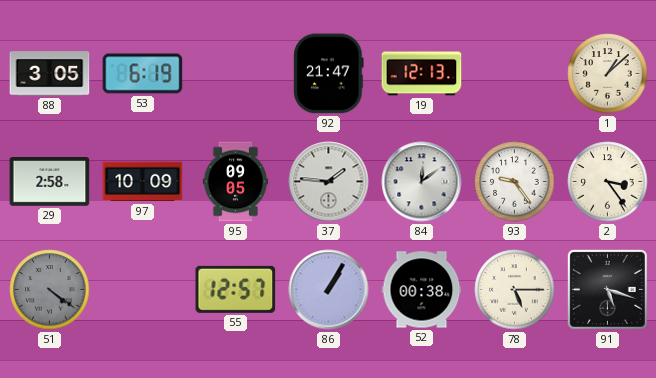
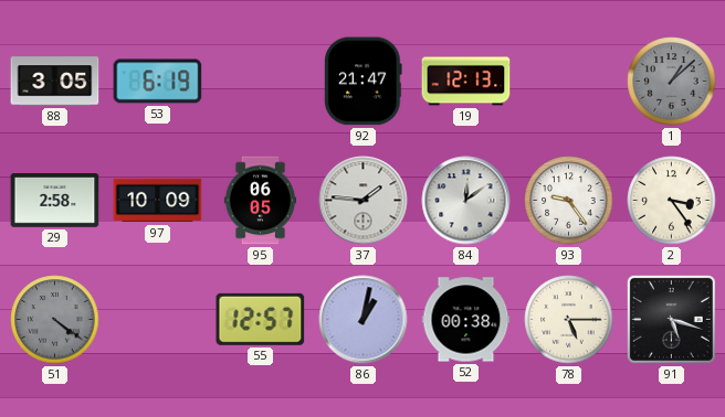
1 dial: cream -> grey (672, 82)
95: 09:05 -> 06:05 (261, 201)
86: 1:05 -> 1:02 (364, 320)
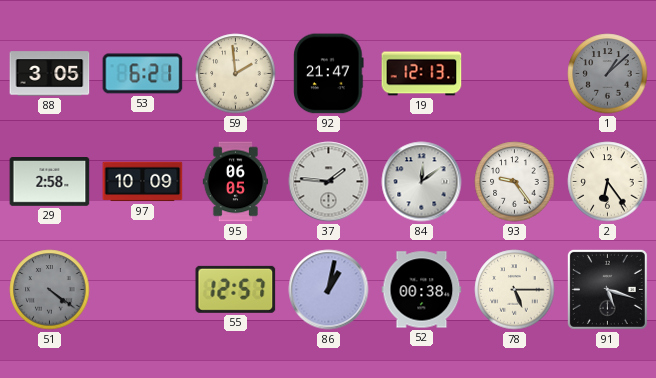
53: 6:19 -> 6:21 (143, 74)
59: none -> 1:59 (236, 74)
2: 3:24 -> 6:24 (608, 182)
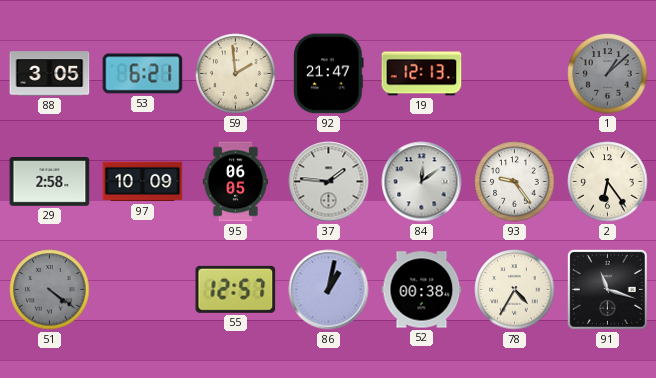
78: 5:15 -> 4:35 (515, 290)
91: 5:18 -> 11:18 (607, 289)
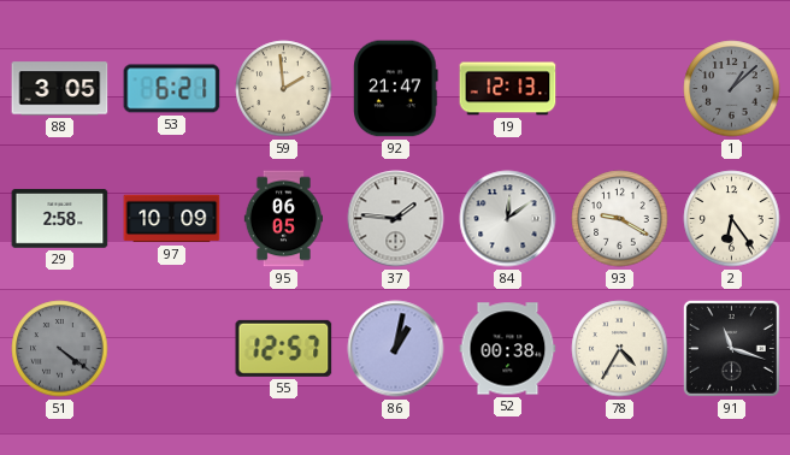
93: 9:24 -> 9:20 (620, 219)
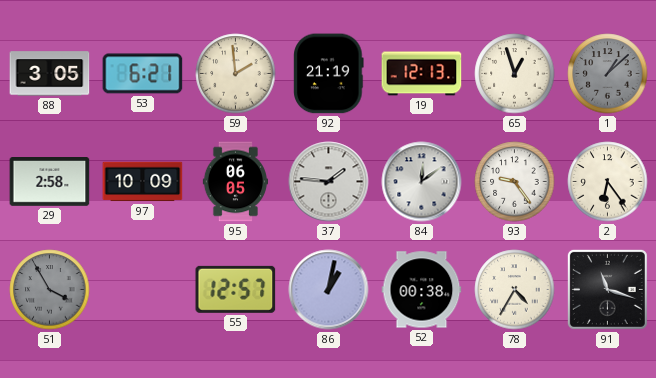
92: 21:47 -> 21:19 (329, 74)
65: none -> 12:57 (515, 74)
93: 9:20 -> 9:24 (515, 182)
51: 4:21 -> 3:55 (50, 290)
